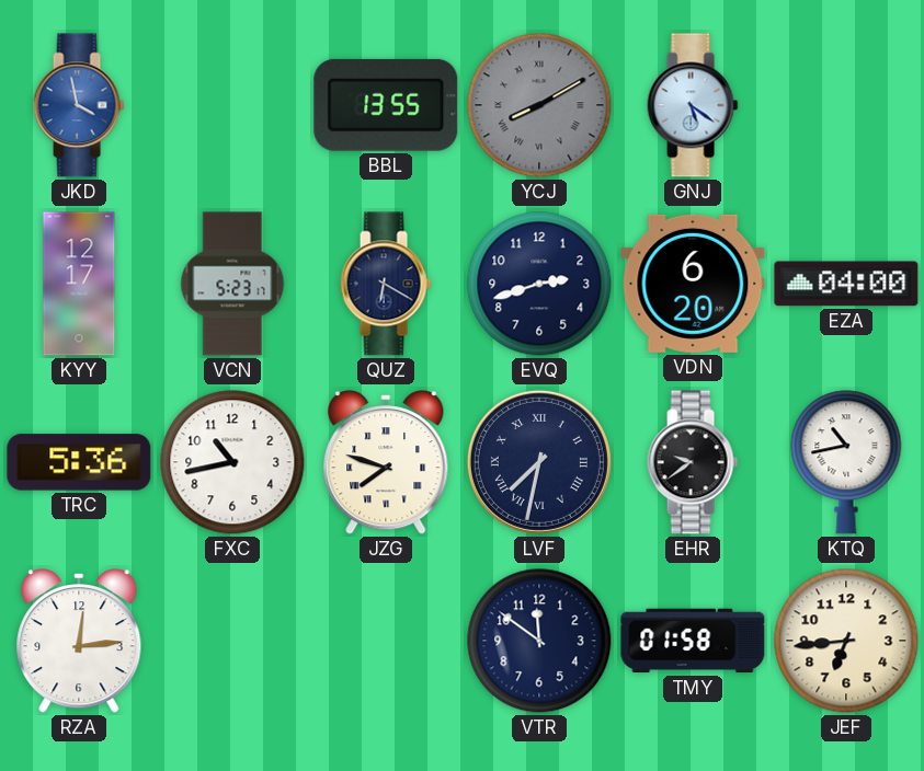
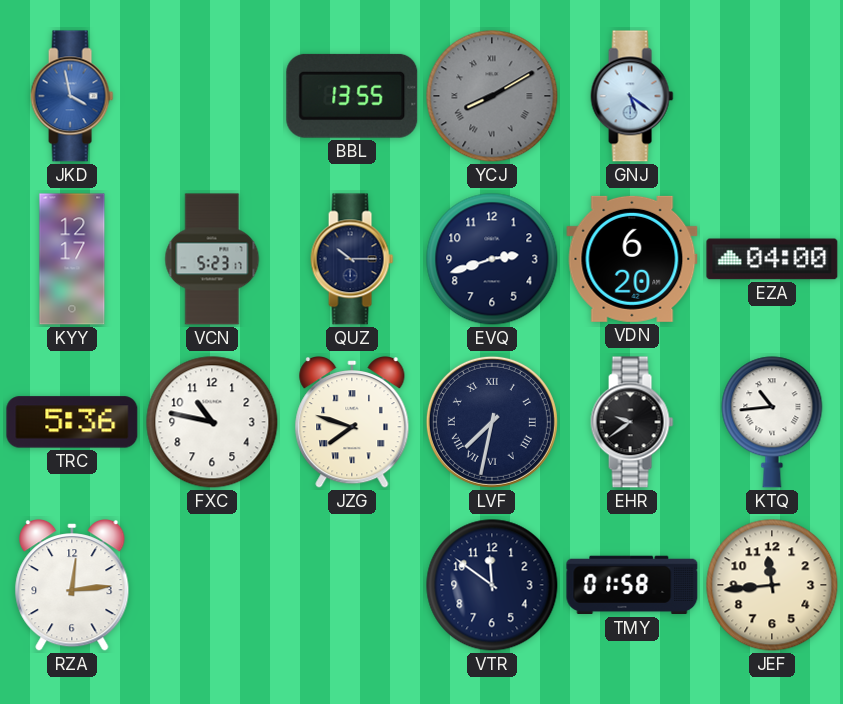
QUZ: 6:20 -> 10:15 (352, 259)
FXC: 10:43 -> 10:47 (212, 422)
KTQ: 10:43 -> 10:44 (772, 422)
JEF: 6:44 -> 11:44 (772, 585)
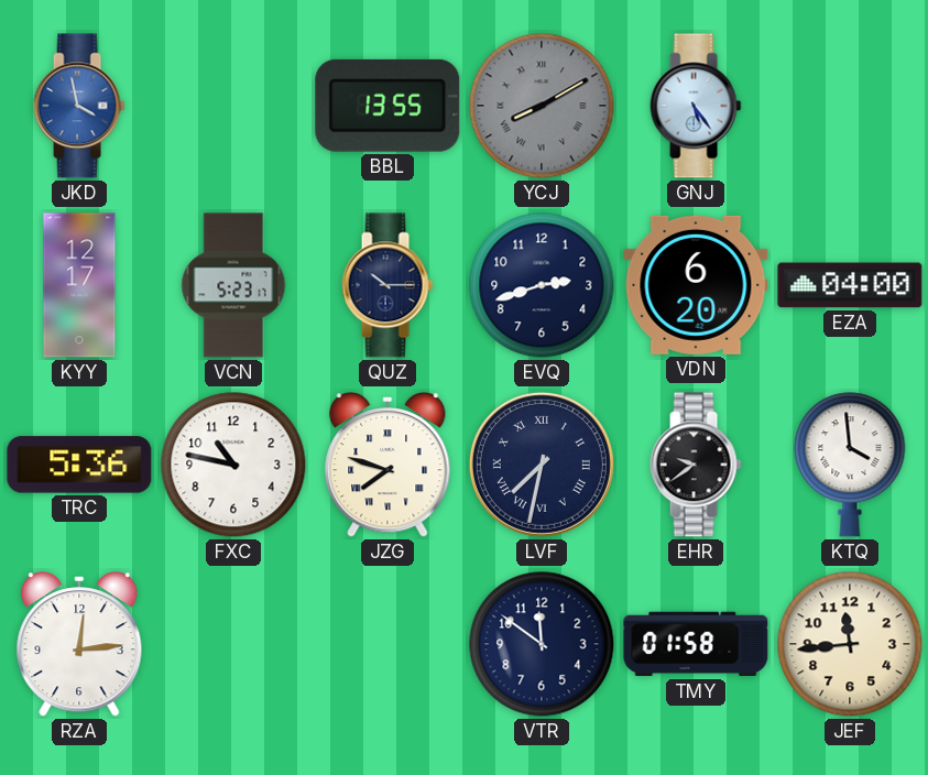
GNJ: 5:21 -> 5:24 (696, 106)
KTQ: 10:44 -> 3:59 (850, 465)
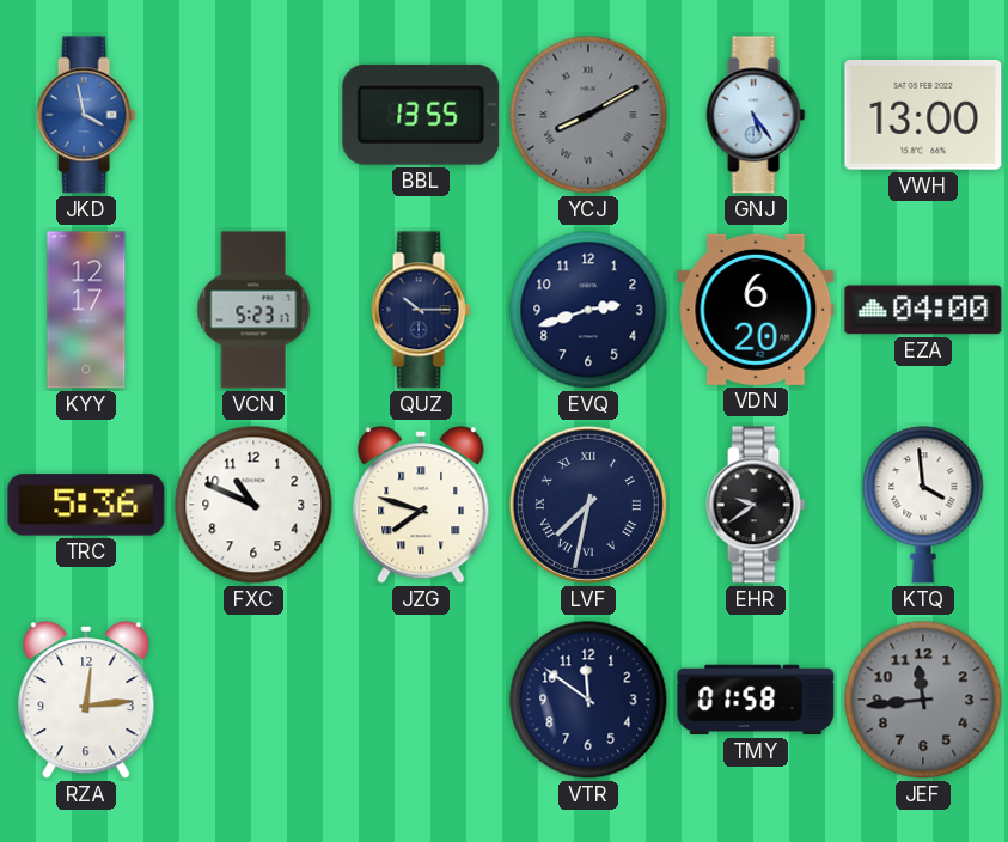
VWH: none -> 13:00 (923, 115)
FXC: 10:47 -> 10:49 (253, 505)
JEF dial: cream -> grey (923, 700)
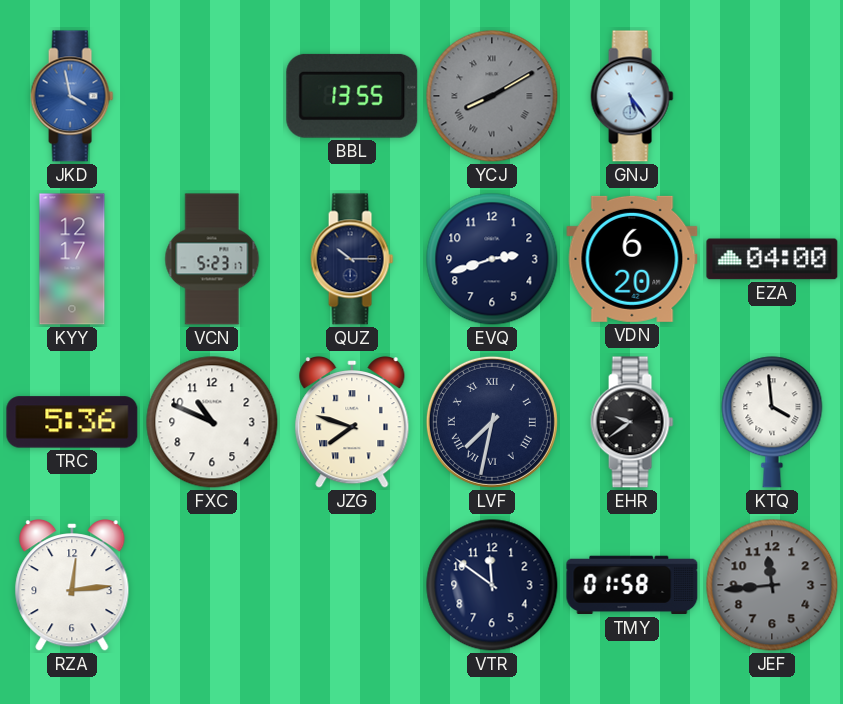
VWH: 13:00 -> none (923, 115)
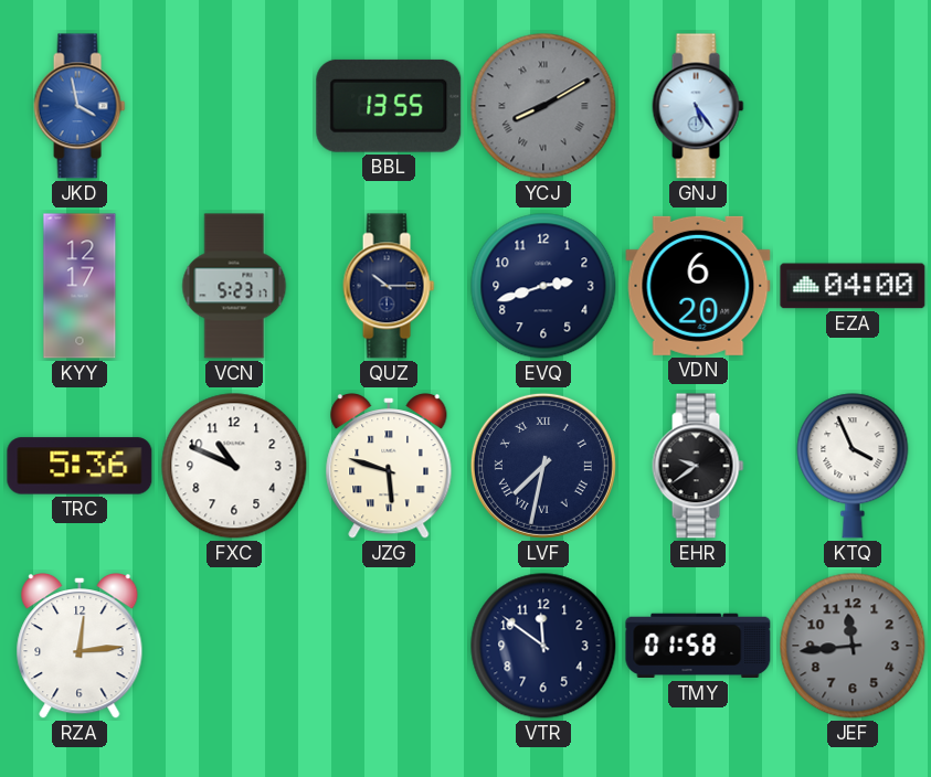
JZG: 7:48 -> 5:48 (389, 467)
KTQ: 3:59 -> 3:56 (853, 466)
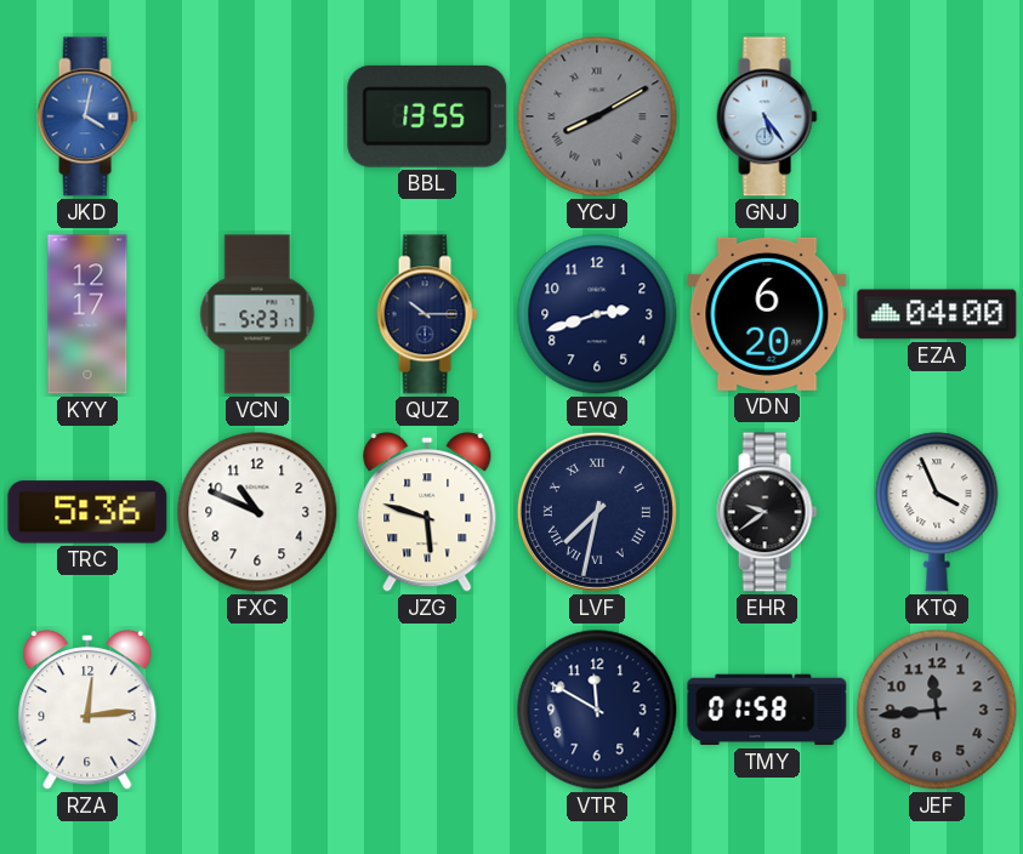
JKD: 3:58 -> 4:02 (87, 116)
VTR: 11:51 -> 11:50 (597, 710)
